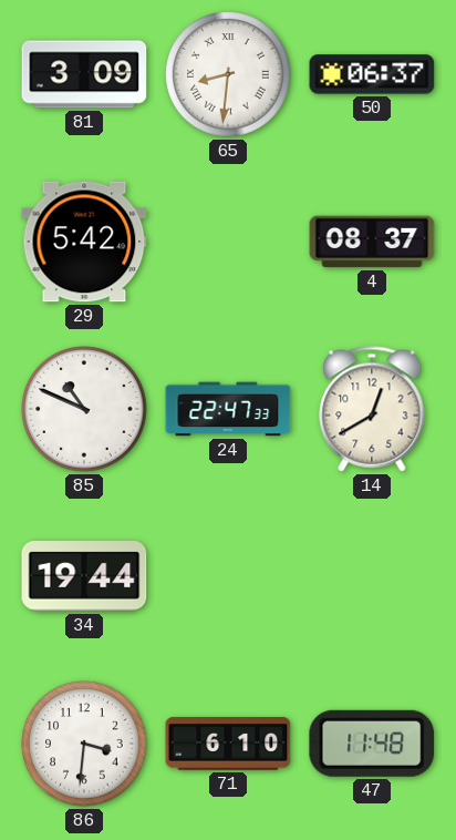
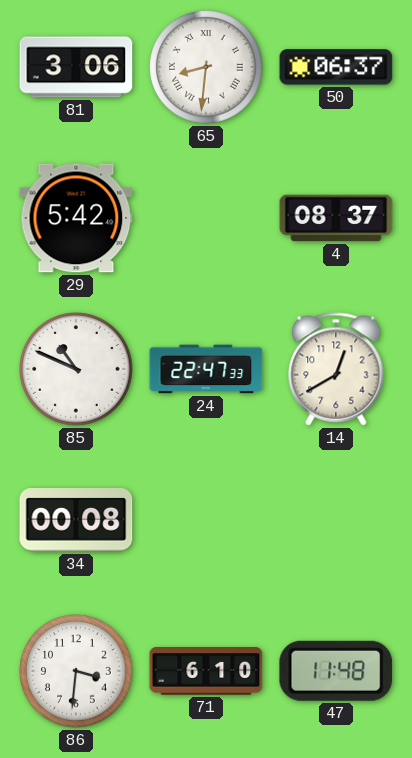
81: 3:09 -> 3:06 (76, 67)
34: 19:44 -> 00:08 (76, 520)
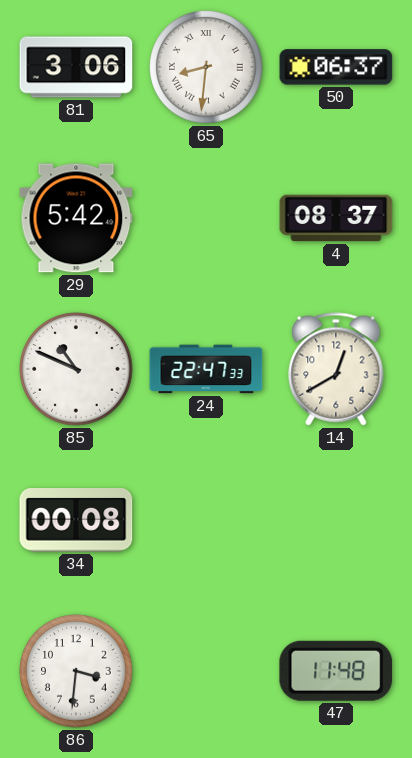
71: 6:10 -> none (206, 672)
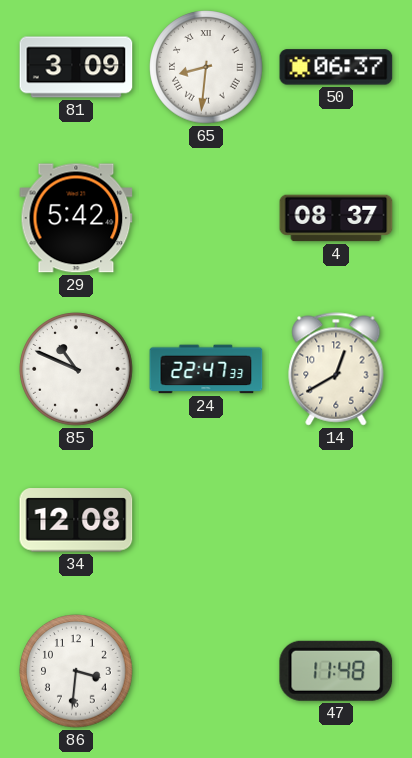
81: 3:06 -> 3:09 (76, 67)
34: 00:08 -> 12:08 (76, 520)
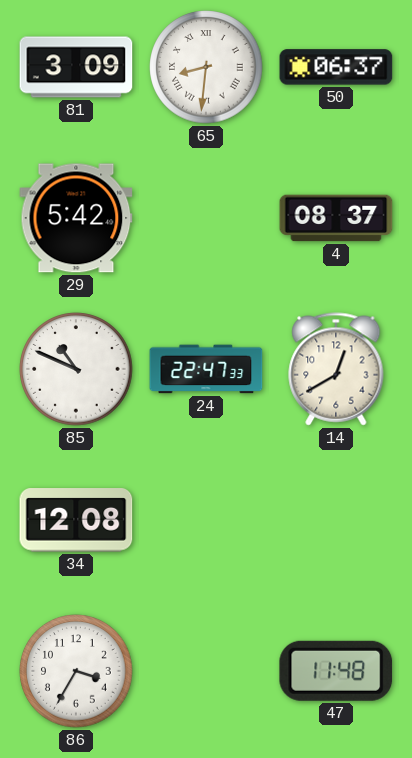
86: 3:31 -> 3:35 (76, 671)
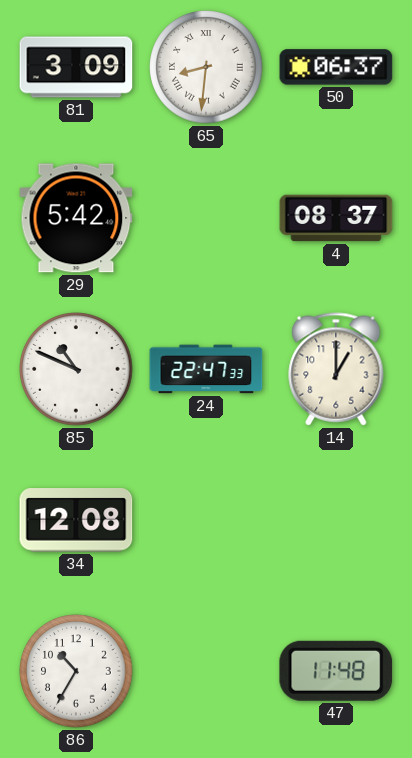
14: 12:40 -> 1:00 (336, 369)
86: 3:35 -> 10:35 (76, 671)
